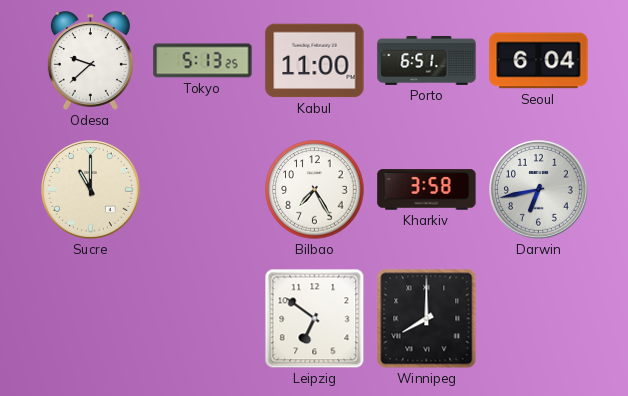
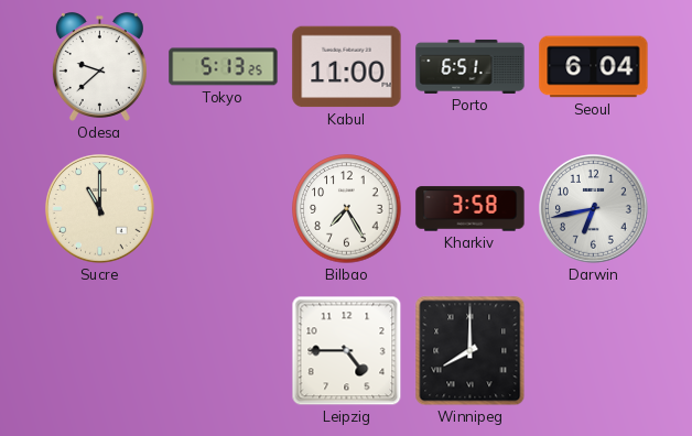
Leipzig: 6:51 -> 4:45 (347, 351)
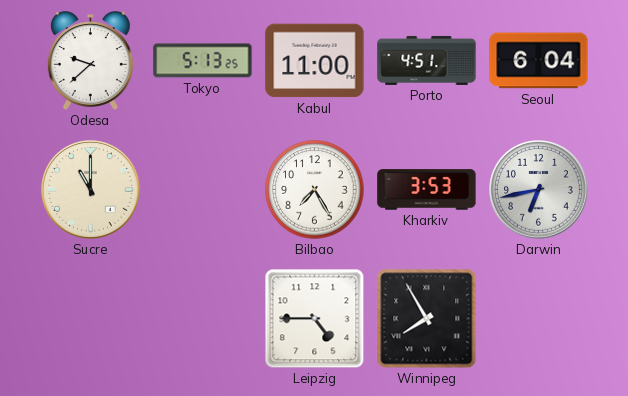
Porto: 6:51 -> 4:51 (427, 60)
Kharkiv: 3:58 -> 3:53 (427, 190)
Winnipeg: 8:00 -> 7:55 (427, 319)
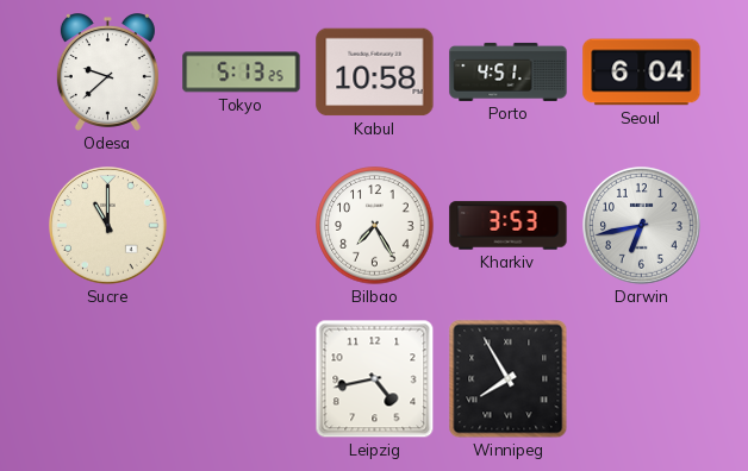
Kabul: 11:00 -> 10:58 (375, 73)
Leipzig: 4:45 -> 4:43 (375, 379)
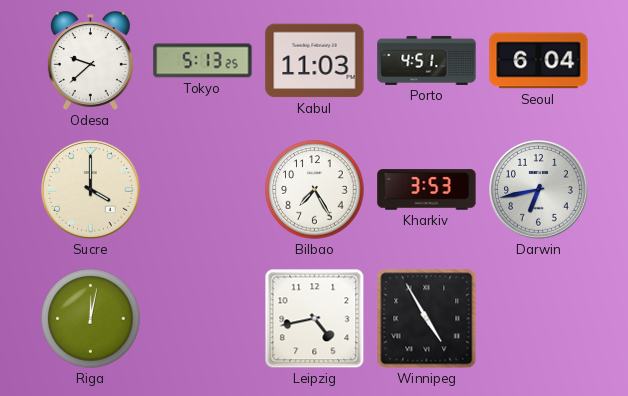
Kabul: 10:58 -> 11:03 (315, 61)
Sucre: 11:00 -> 4:00 (91, 190)
Riga: none -> 12:02 (91, 319)
Winnipeg: 7:55 -> 4:55 (427, 319)
